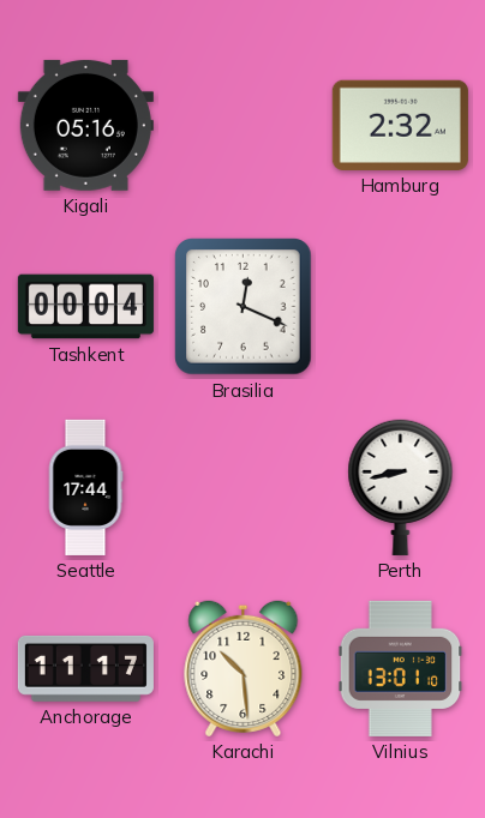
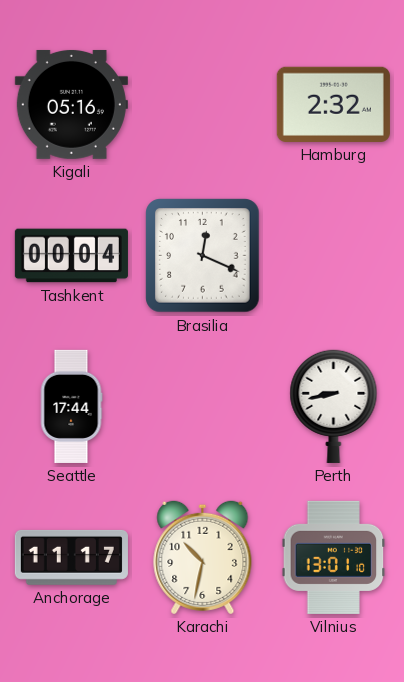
Karachi: 10:29 -> 10:32 (203, 557)
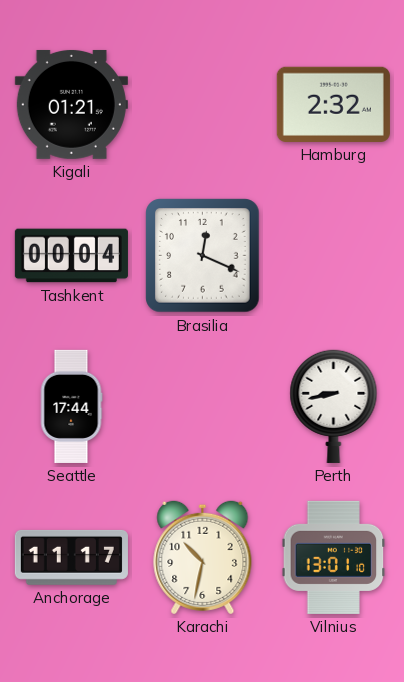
Kigali: 05:16 -> 01:21 (71, 104)
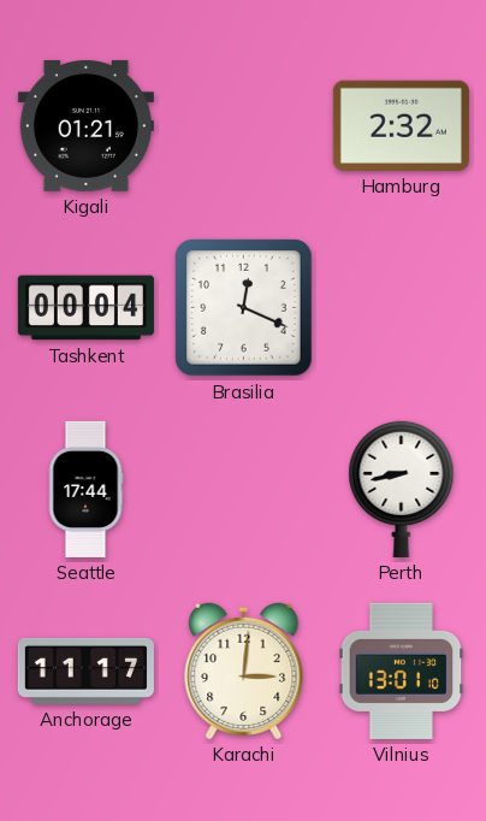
Karachi: 10:32 -> 3:01 (244, 671)
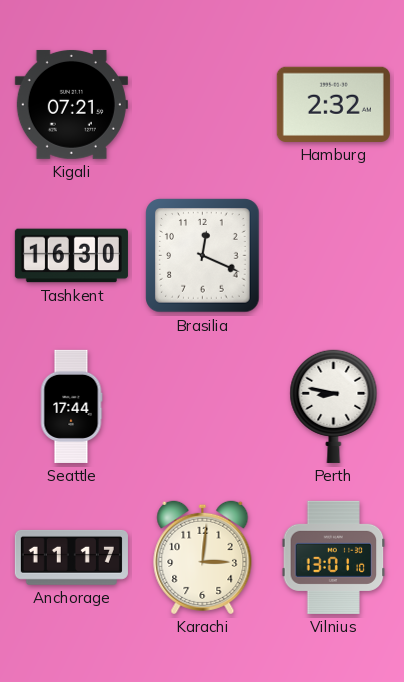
Kigali: 01:21 -> 07:21 (71, 104)
Tashkent: 00:04 -> 16:30 (71, 256)
Perth: 8:43 -> 8:47 (334, 406)
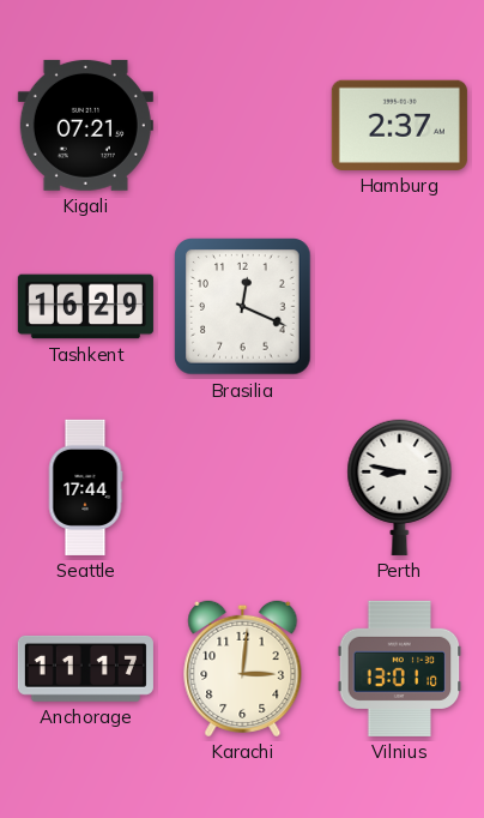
Hamburg: 2:32 -> 2:37 (399, 125)
Tashkent: 16:30 -> 16:29 (85, 307)
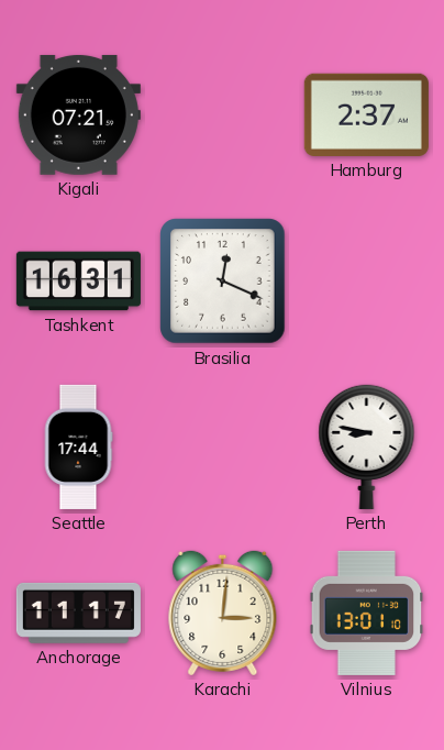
Tashkent: 16:29 -> 16:31 (78, 282)
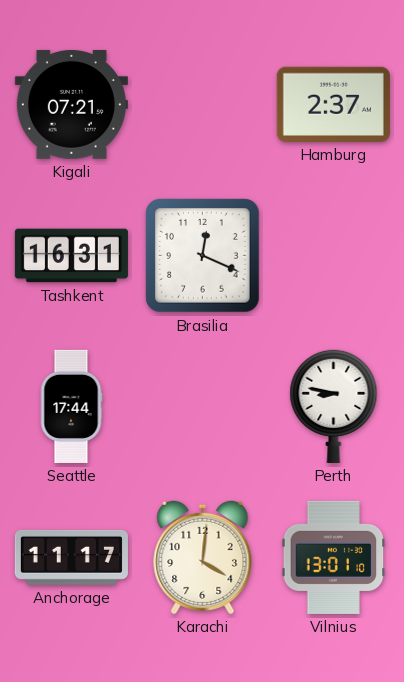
Karachi: 3:01 -> 4:01 (203, 557)
